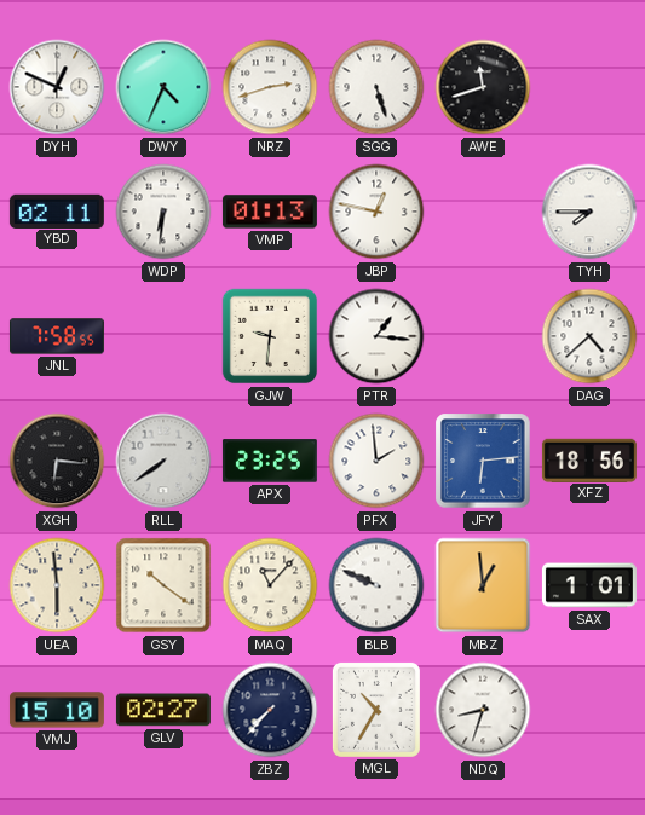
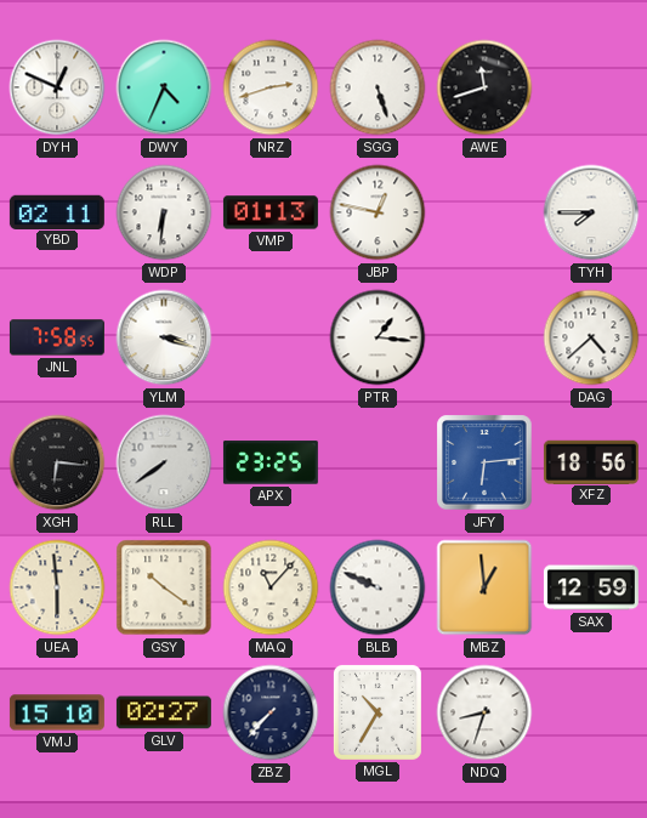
YLM: none -> 3:18 (164, 337)
GJW: 9:31 -> none (270, 336)
PFX: 1:59 -> none (376, 461)
SAX: 1:01 -> 12:59 (591, 587)
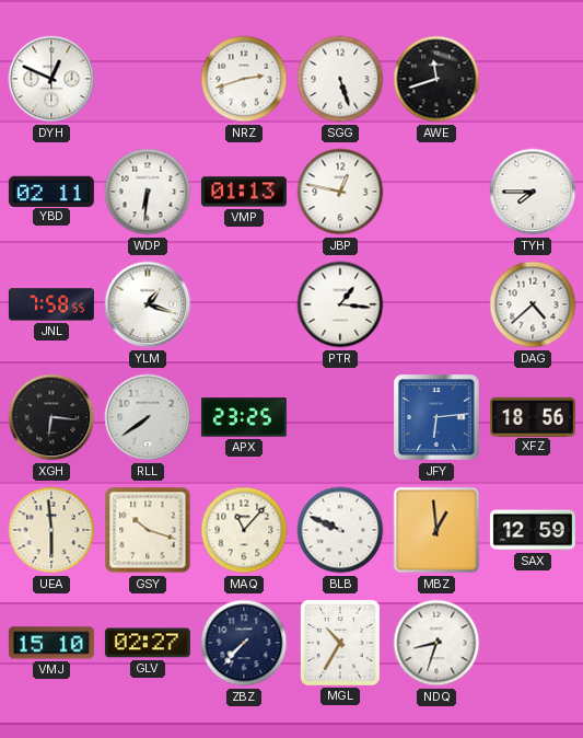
DWY: 4:34 -> none (164, 87)
YLM: 3:18 -> 1:18 (148, 304)
GSY: 10:21 -> 10:18 (148, 530)
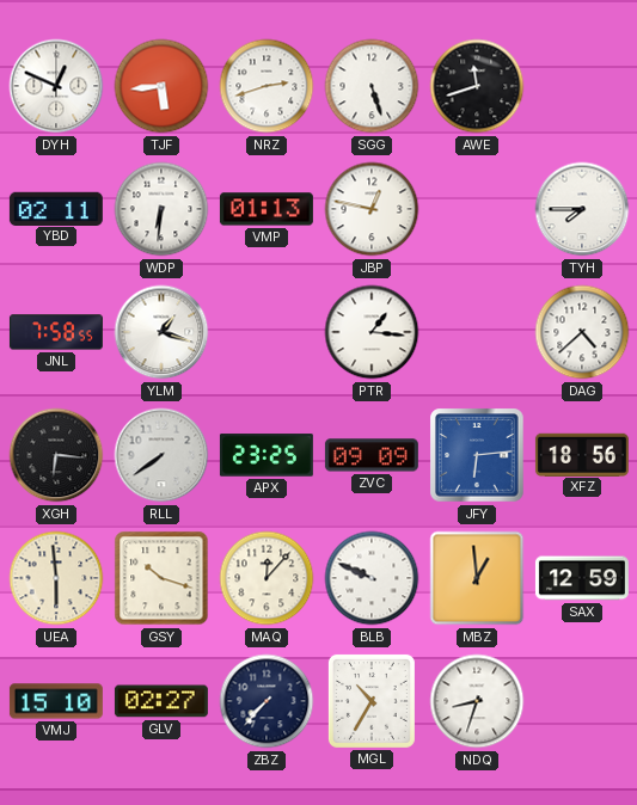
TJF: none -> 5:44 (161, 86)
ZVC: none -> 09:09 (372, 455)
MAQ: 11:07 -> 12:07 (267, 578)
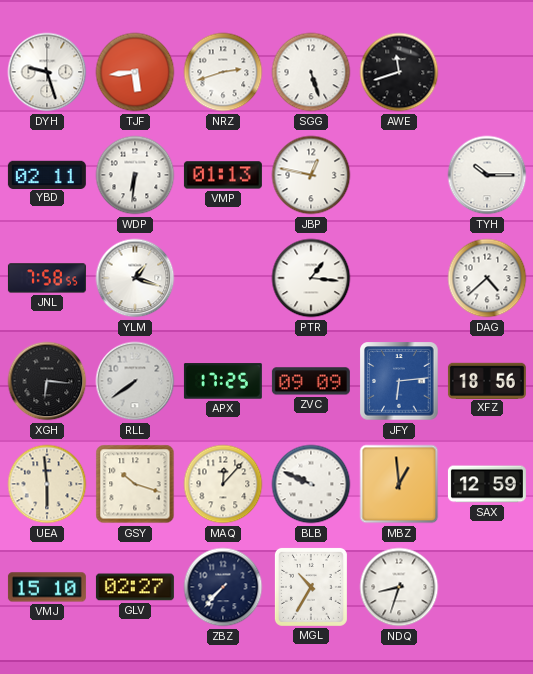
DYH: 12:49 -> 9:27 (47, 72)
TYH: 7:45 -> 10:15 (487, 175)
APX: 23:25 -> 17:25 (223, 381)
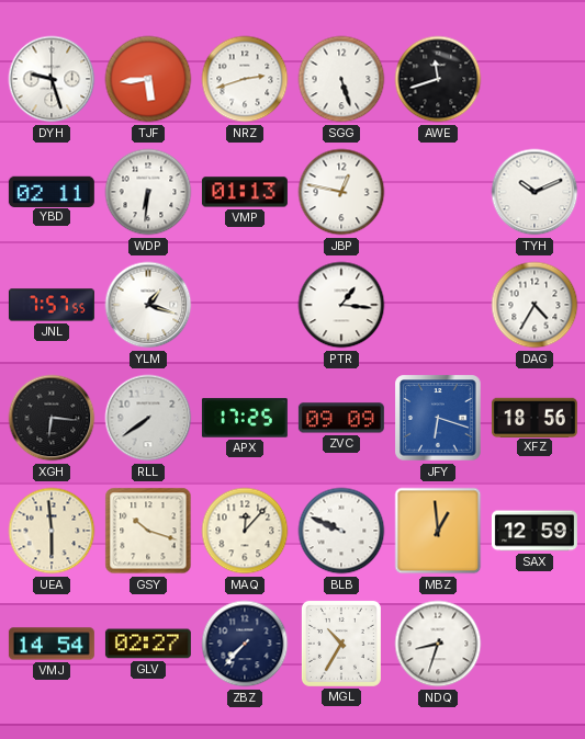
TYH: 10:15 -> 10:11 (535, 192)
JNL: 7:58 -> 7:57 (52, 305)
DAG: 4:38 -> 4:35 (535, 305)
JFY: 6:14 -> 6:18 (438, 418)
VMJ: 15:10 -> 14:54 (52, 644)
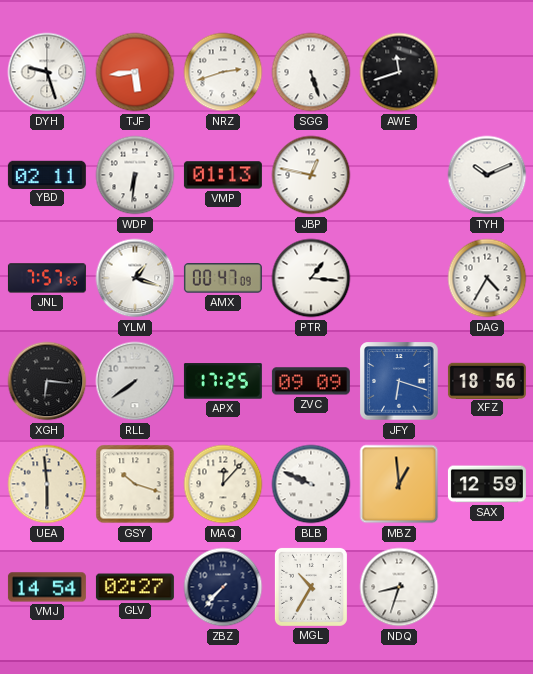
AMX: none -> 00:47 (223, 278)
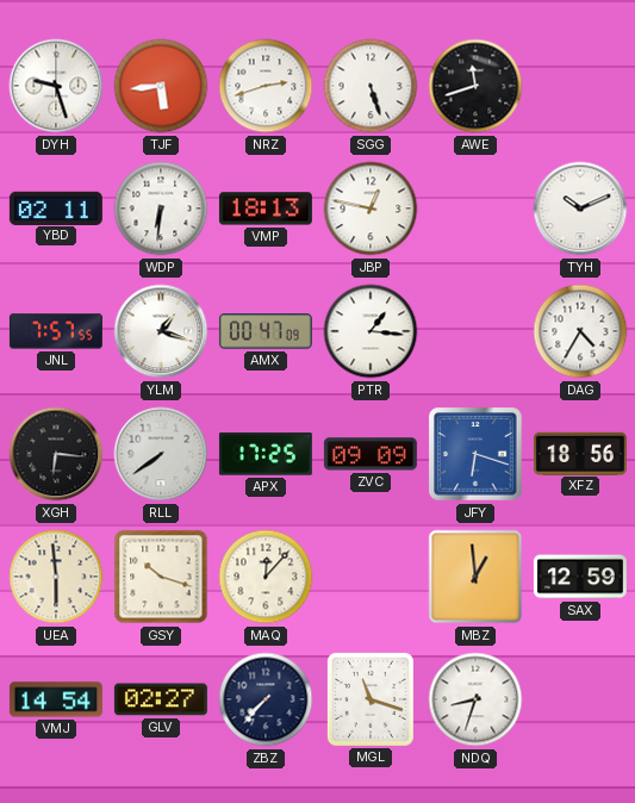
VMP: 01:13 -> 18:13 (266, 208)
BLB: 9:49 -> none (311, 484)
MGL: 10:35 -> 11:18 (371, 699)
